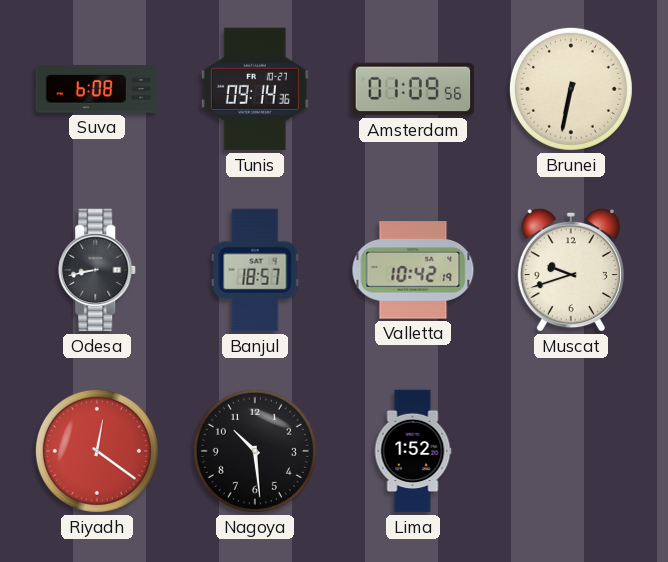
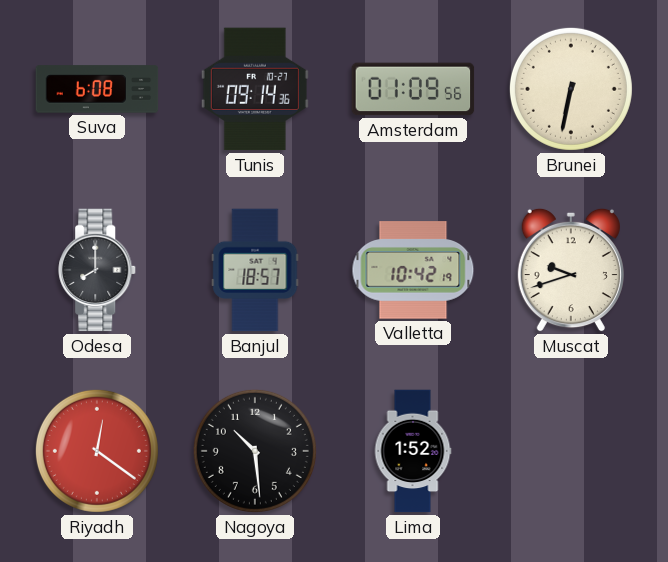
Odesa: 8:43 -> 8:00 (98, 270)
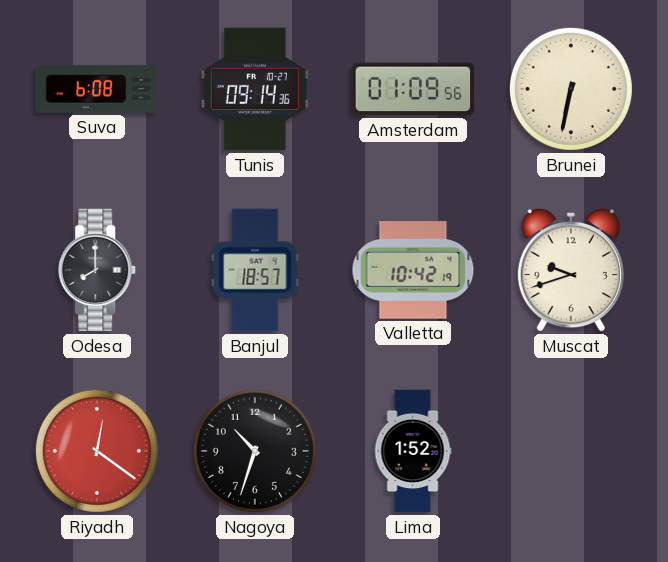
Nagoya: 10:29 -> 10:33 (255, 451)
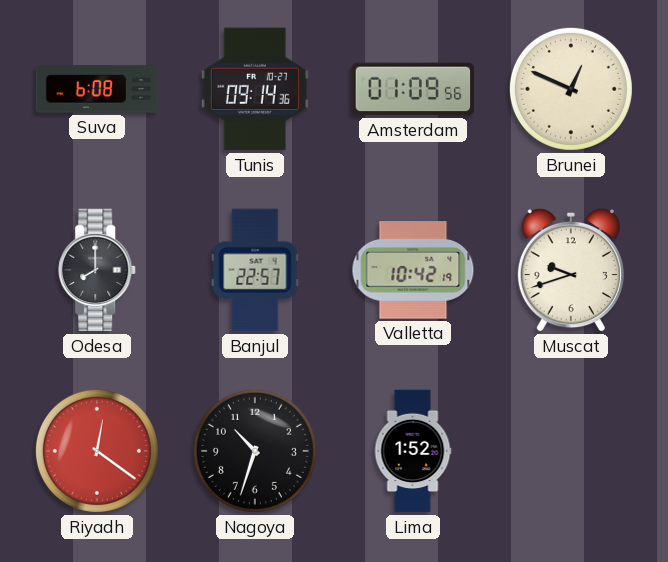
Brunei: 6:32 -> 12:49 (571, 89)
Banjul: 18:57 -> 22:57 (255, 270)
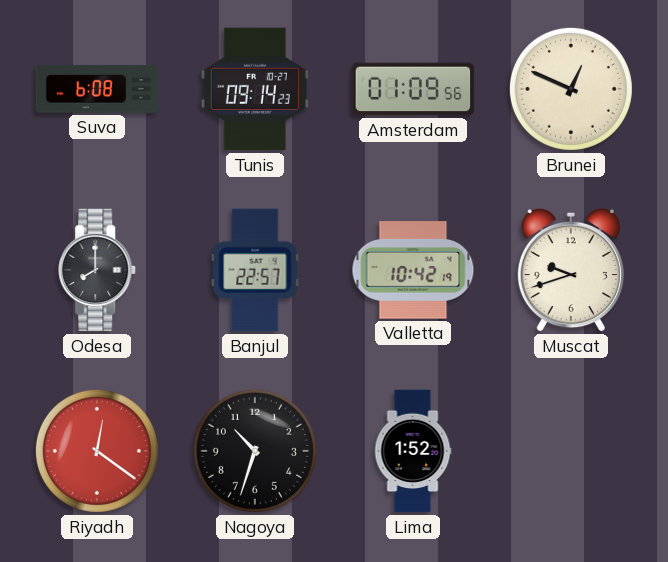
Tunis: 09:14:36 -> 09:14:23 (255, 89)
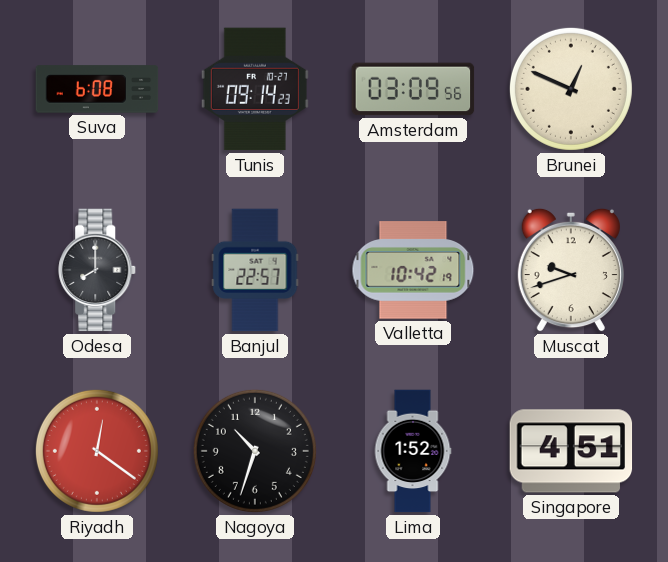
Amsterdam: 01:09 -> 03:09 (413, 89)
Singapore: none -> 4:51 (571, 451)
